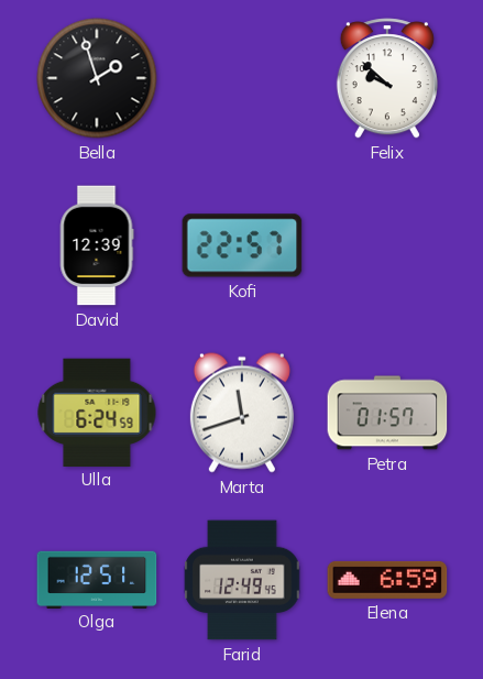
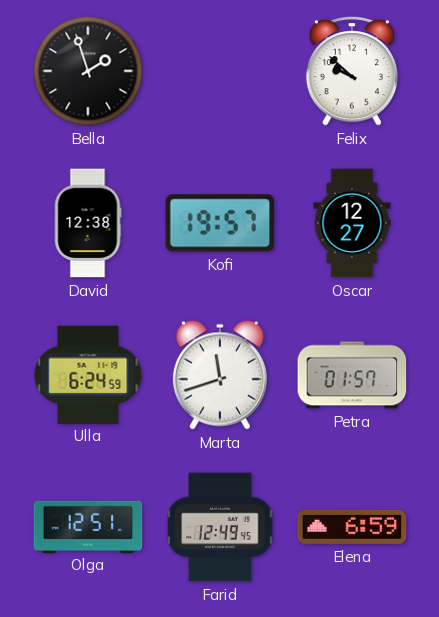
David: 12:39 -> 12:38 (88, 223)
Kofi: 22:57 -> 19:57 (220, 223)
Oscar: none -> 12:27 (352, 223)
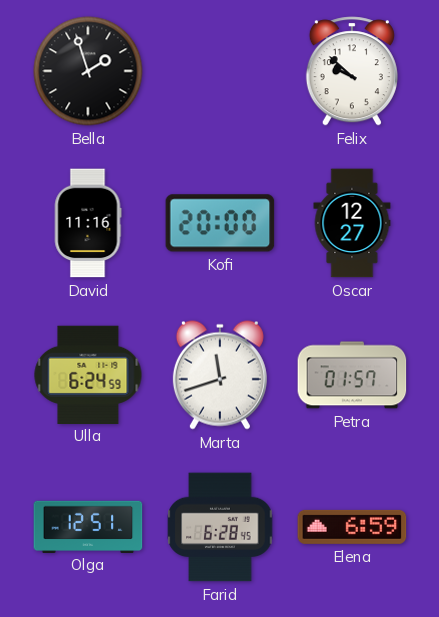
David: 12:38 -> 11:16 (88, 223)
Kofi: 19:57 -> 20:00 (220, 223)
Farid: 12:49 -> 6:28 (220, 527)
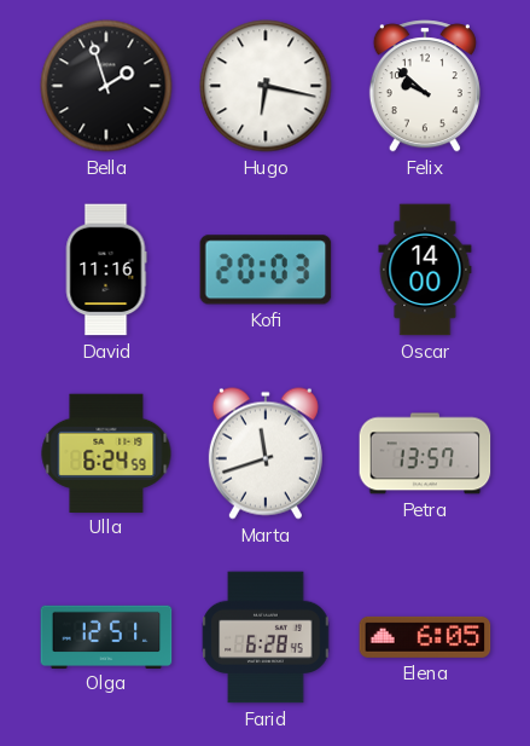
Hugo: none -> 6:17 (266, 86)
Kofi: 20:00 -> 20:03 (266, 270)
Oscar: 12:27 -> 14:00 (425, 270)
Petra: 01:57 -> 13:57 (425, 453)
Elena: 6:59 -> 6:05 (425, 637)
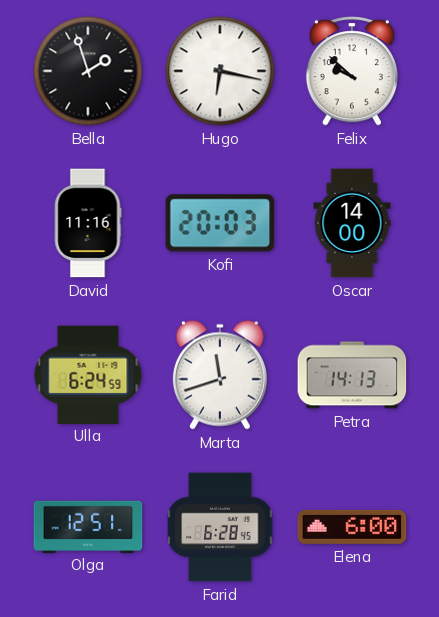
Petra: 13:57 -> 14:13 (352, 375)
Elena: 6:05 -> 6:00 (352, 527)
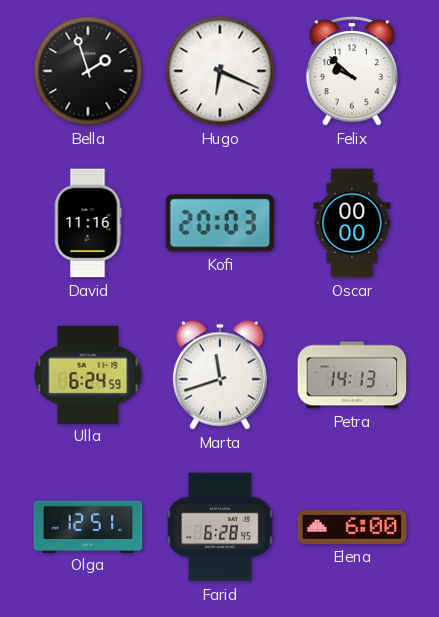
Hugo: 6:17 -> 6:19 (220, 71)
Oscar: 14:00 -> 00:00 (352, 223)
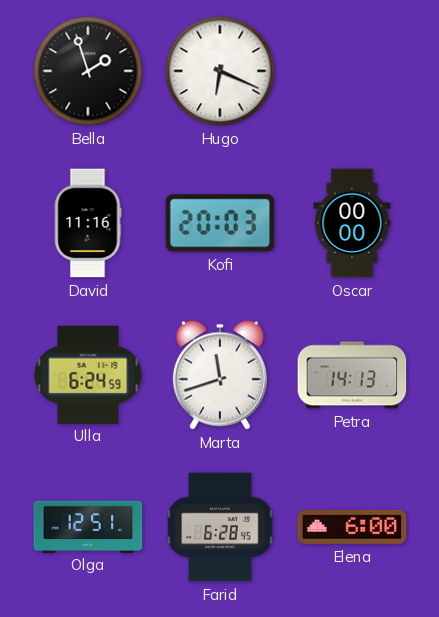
Felix: 9:52 -> none (352, 71)
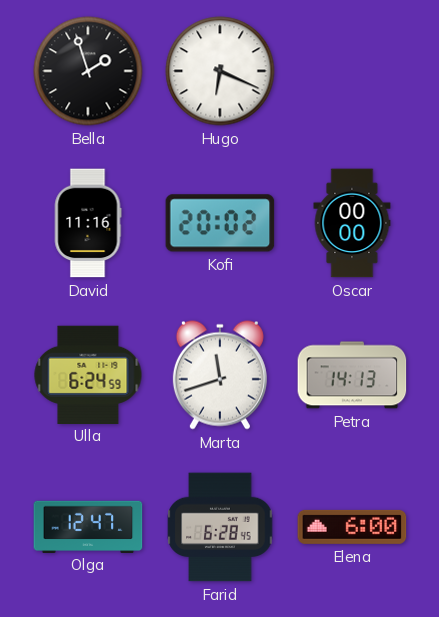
Kofi: 20:03 -> 20:02 (220, 223)
Olga: 12:51 -> 12:47 (88, 526)
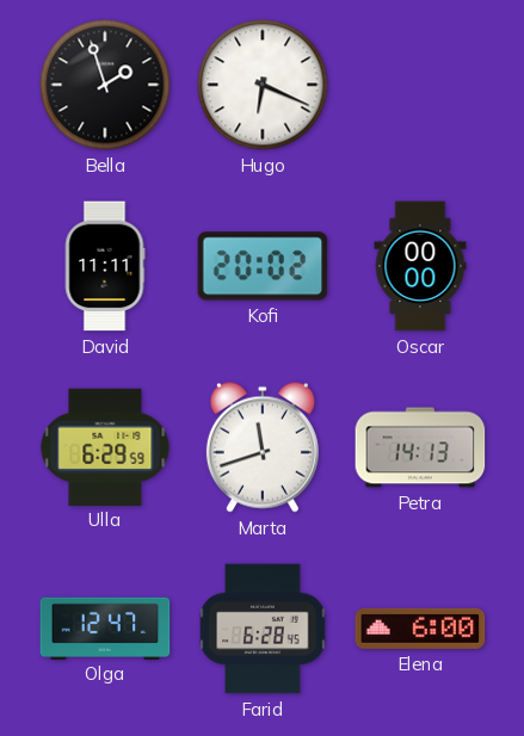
David: 11:16 -> 11:11 (105, 266)
Ulla: 6:24 -> 6:29 (105, 446)
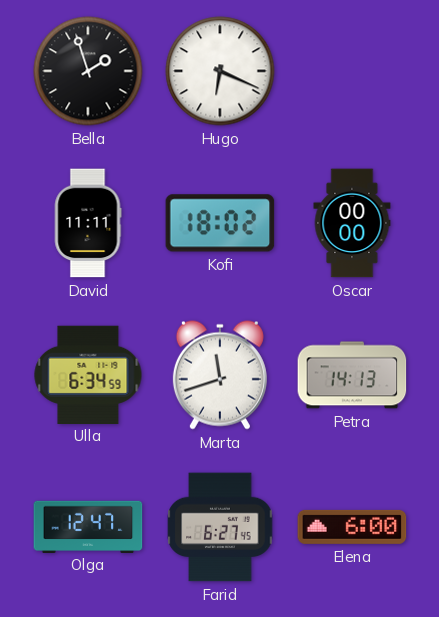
Kofi: 20:02 -> 18:02 (220, 223)
Ulla: 6:29 -> 6:34 (88, 374)
Farid: 6:28 -> 6:27 (220, 527)
